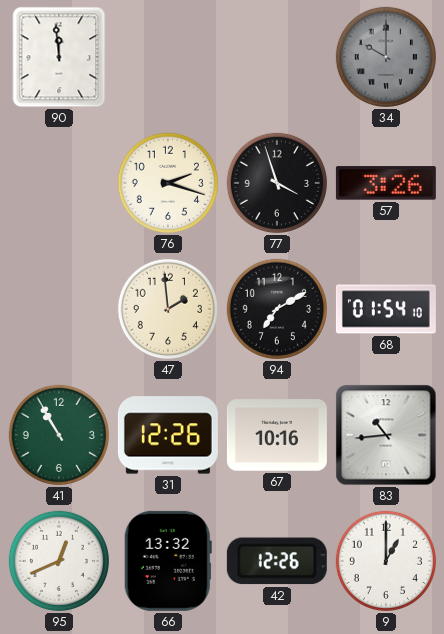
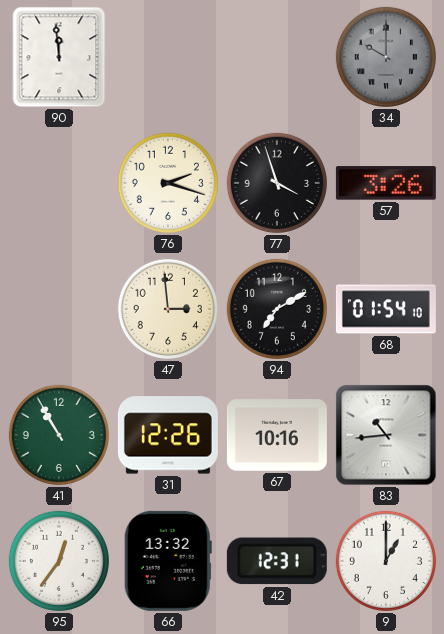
47: 1:59 -> 2:59 (168, 309)
95: 12:41 -> 12:36 (59, 561)
42: 12:26 -> 12:31 (277, 561)
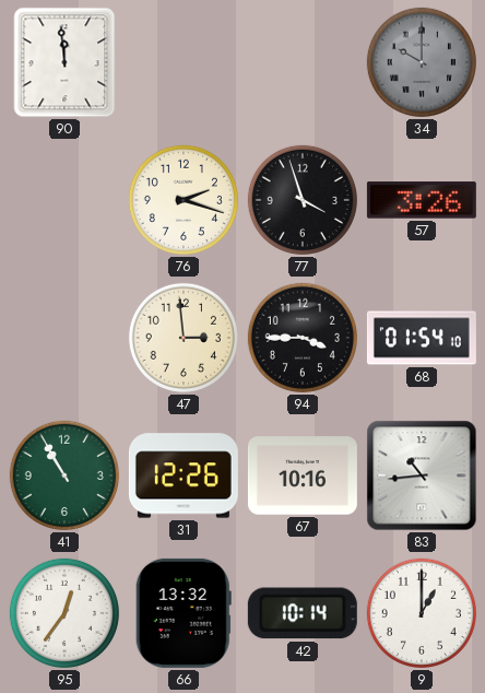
94: 7:10 -> 3:45 (303, 338)
42: 12:31 -> 10:14 (303, 613)
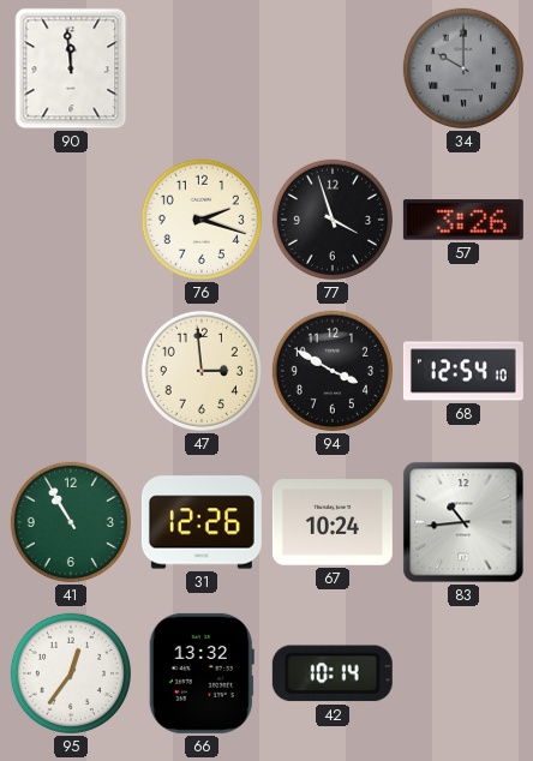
94: 3:45 -> 3:50 (333, 371)
68: 01:54 -> 12:54 (463, 371)
67: 10:16 -> 10:24 (333, 522)
9: 1:00 -> none (422, 613)
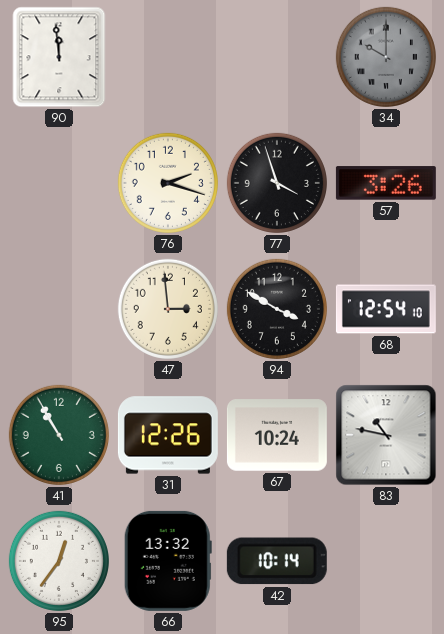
83: 10:44 -> 10:47 (386, 435)
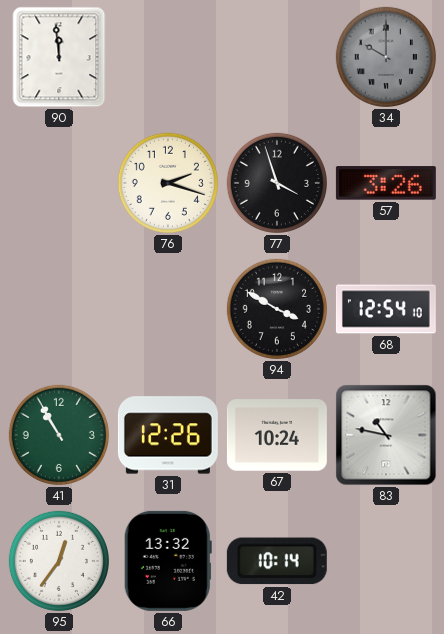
47: 2:59 -> none (168, 309)
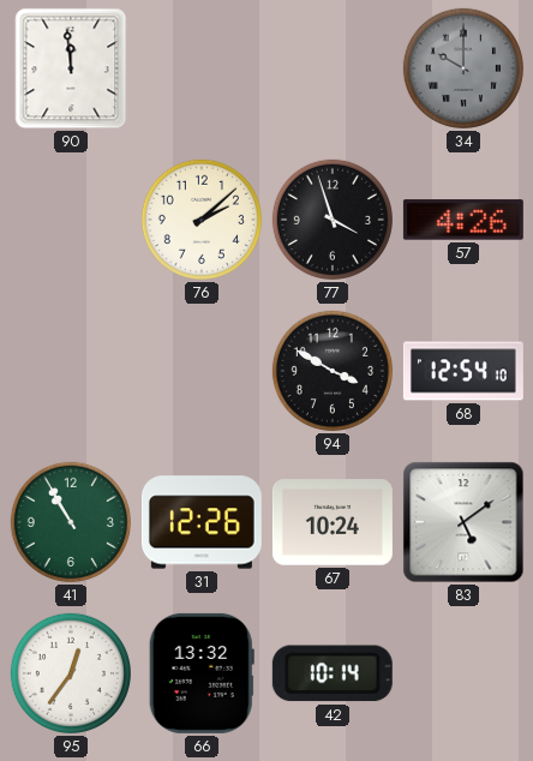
76: 2:18 -> 2:08 (202, 220)
57: 3:26 -> 4:26 (463, 220)
83: 10:47 -> 5:09 (463, 522)
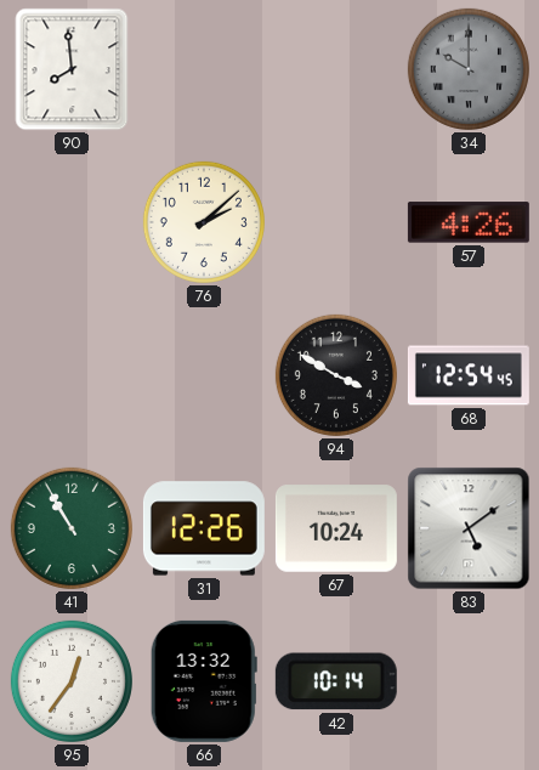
90: 11:59 -> 7:59 (72, 69)
77: 3:57 -> none (333, 220)
68: 12:54:10 -> 12:54:45 (469, 375)
